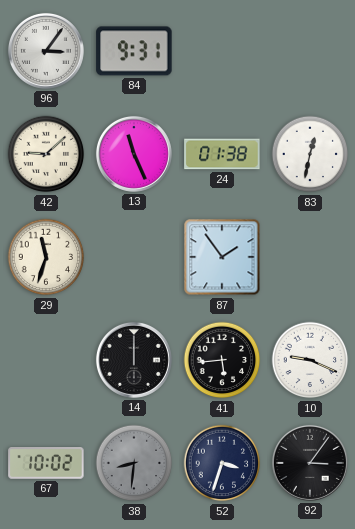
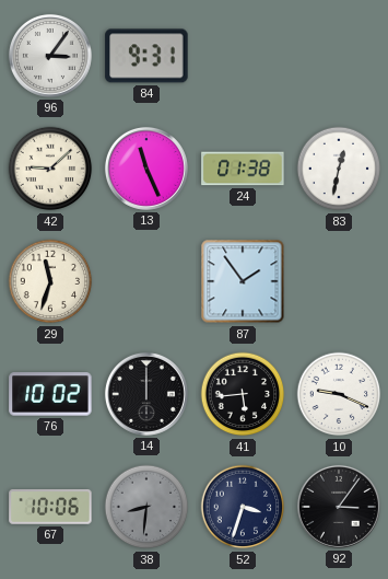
76: none -> 10:02 (50, 394)
67: 10:02 -> 10:06 (50, 507)
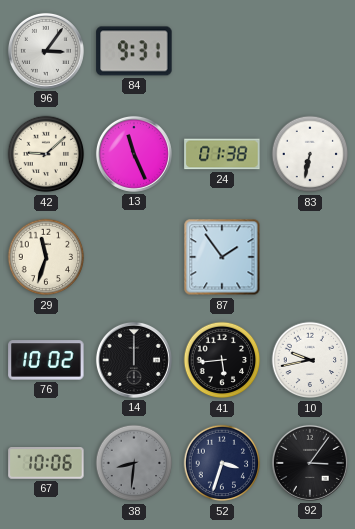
83: 12:32 -> 6:32 (310, 154)
10: 9:19 -> 9:43 (310, 360)
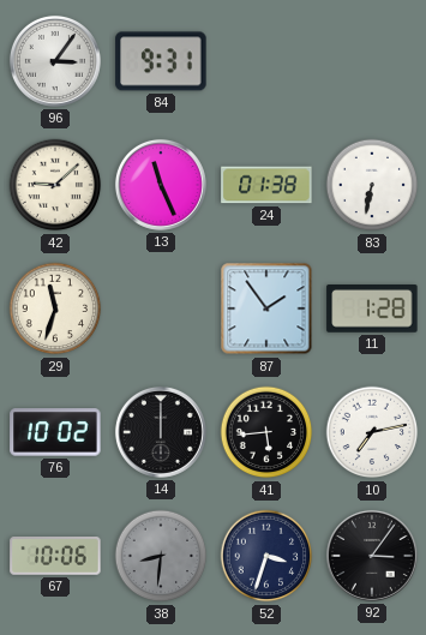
11: none -> 1:28 (372, 310)
10: 9:43 -> 7:13 (372, 432)
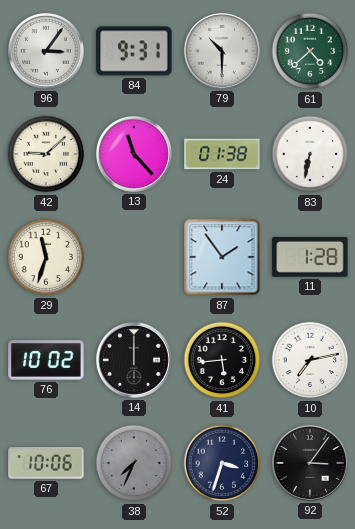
79: none -> 10:30 (222, 51)
61: none -> 4:38 (310, 51)
13: 11:26 -> 11:23 (134, 154)
38: 8:31 -> 7:34 (134, 463)
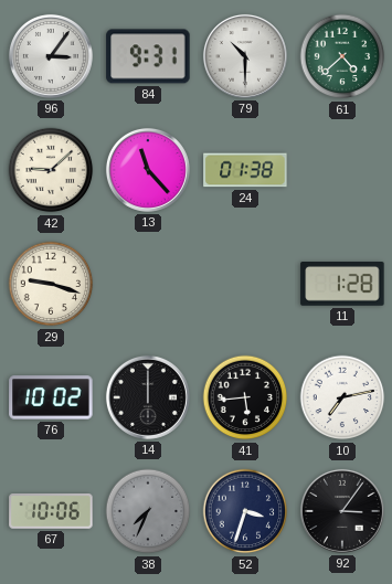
83: 6:32 -> none (310, 154)
29: 11:33 -> 9:18 (51, 284)
87: 1:54 -> none (222, 257)
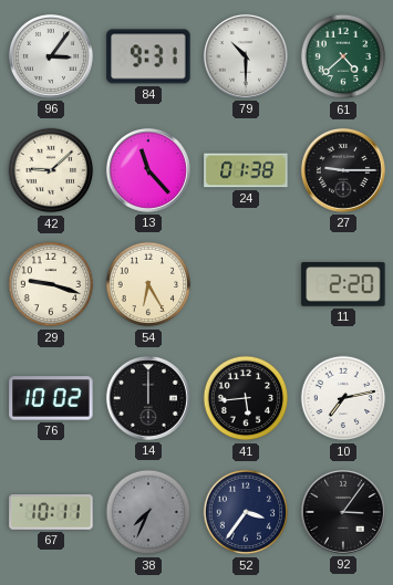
27: none -> 9:15 (343, 170)
54: none -> 6:25 (148, 284)
11: 1:28 -> 2:20 (343, 285)
67: 10:06 -> 10:11 (51, 512)
52: 3:33 -> 3:36 (246, 512)
